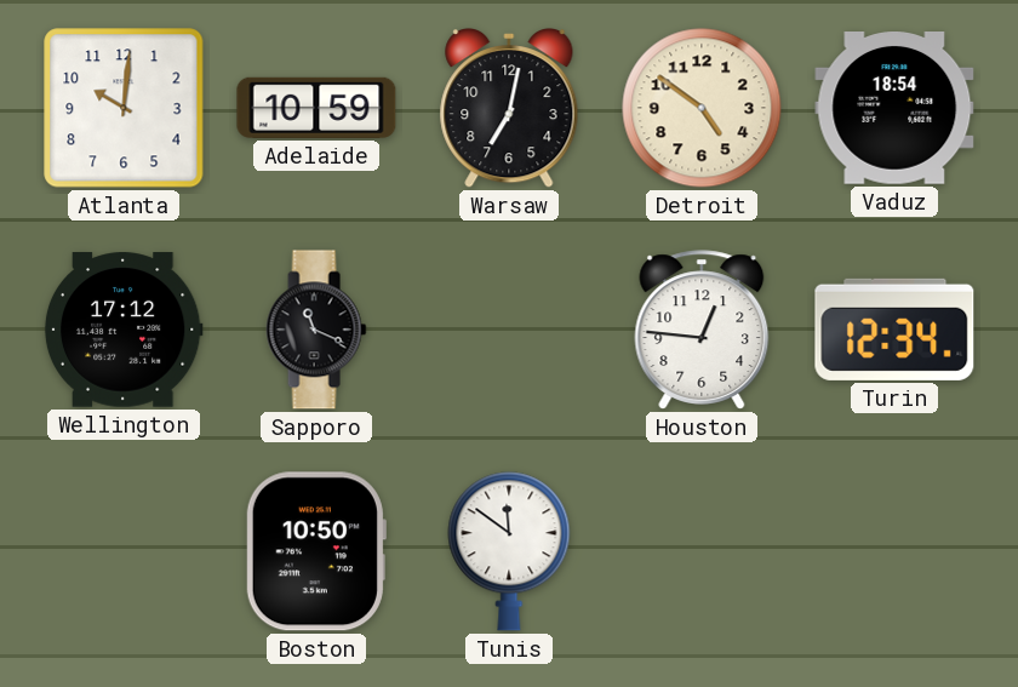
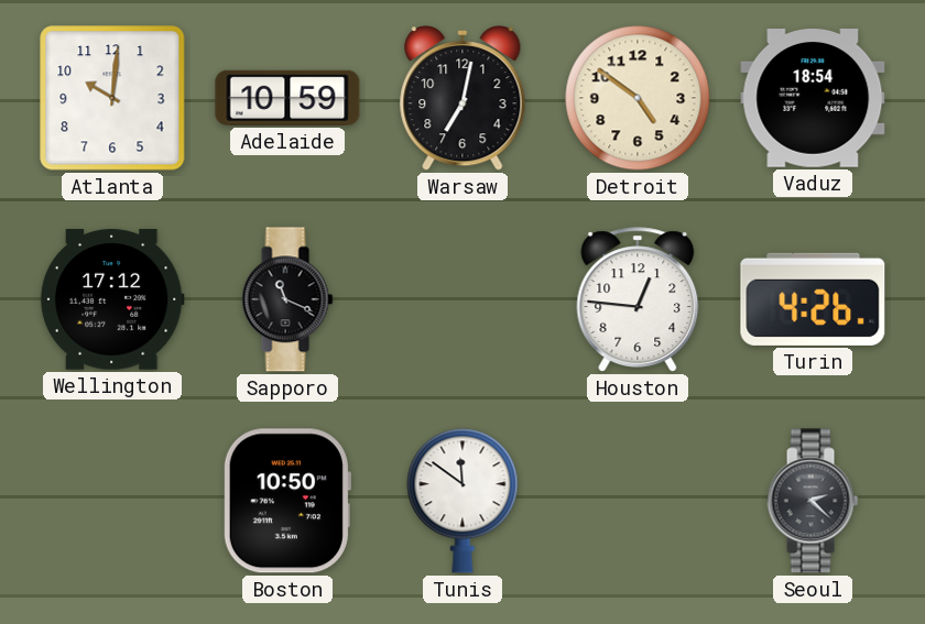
Turin: 12:34 -> 4:26 (813, 299)
Seoul: none -> 2:22 (813, 501)
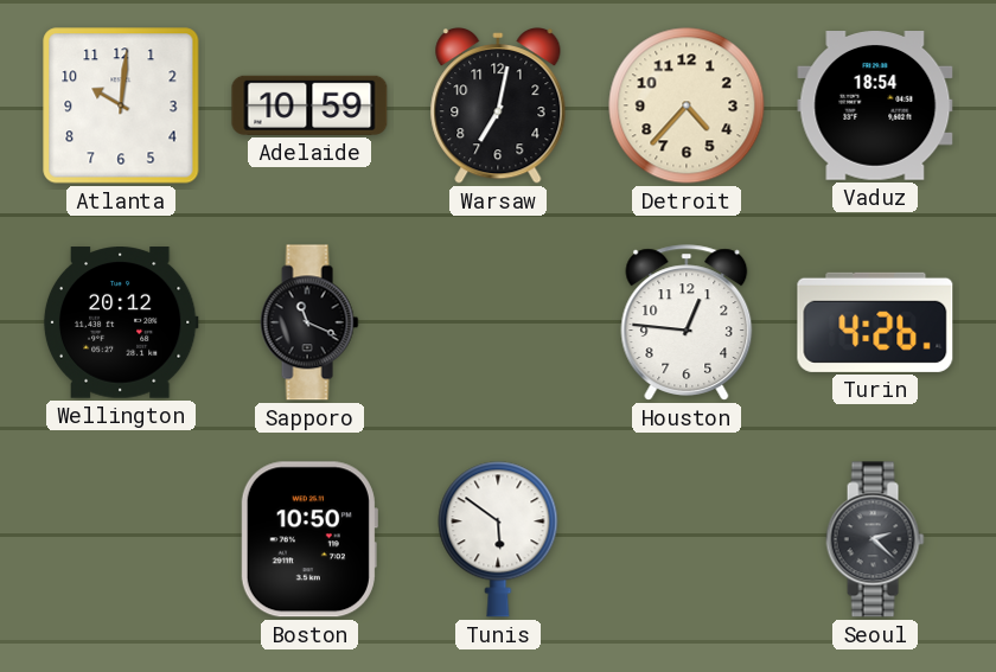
Detroit: 4:51 -> 4:37 (687, 105)
Wellington: 17:12 -> 20:12 (121, 322)
Tunis: 11:51 -> 5:51 (498, 539)
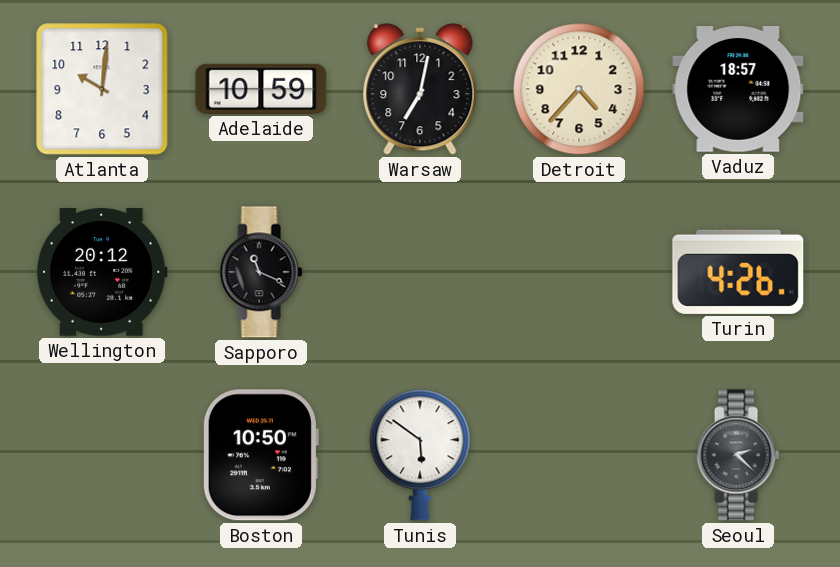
Vaduz: 18:54 -> 18:57 (738, 90)
Houston: 12:46 -> none (687, 322)
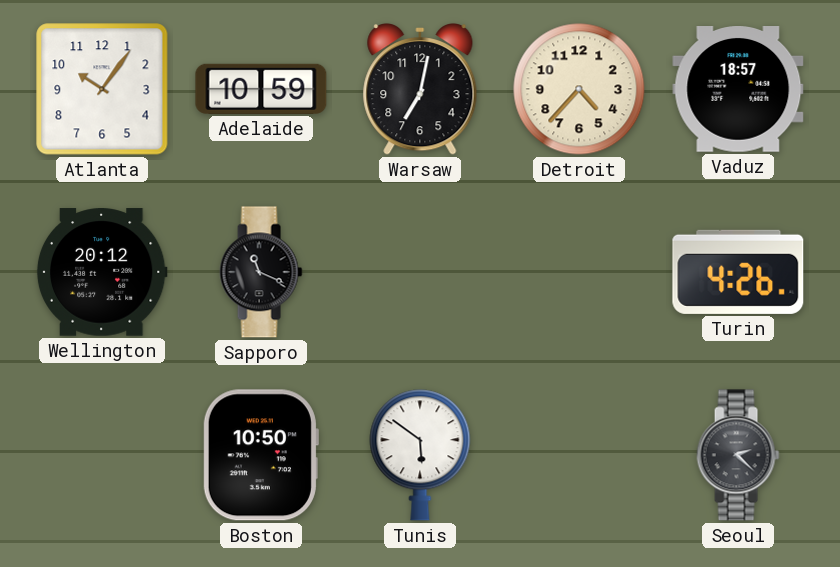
Atlanta: 10:01 -> 10:06 (102, 89)
